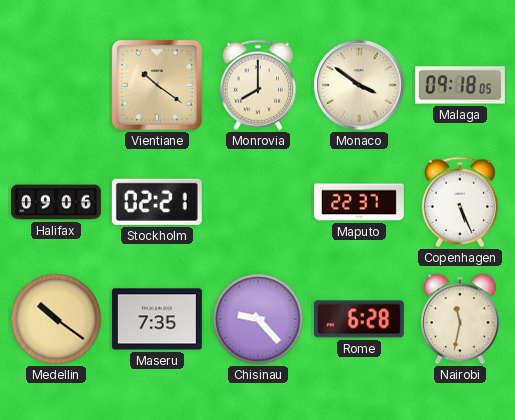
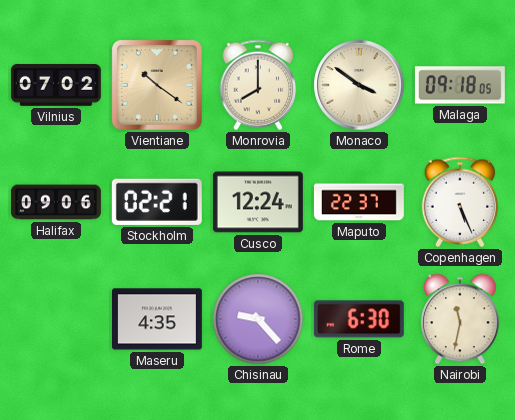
Vilnius: none -> 07:02 (56, 85)
Cusco: none -> 12:24 (258, 202)
Medellin: 10:21 -> none (56, 319)
Maseru: 7:35 -> 4:35 (157, 319)
Rome: 6:28 -> 6:30 (359, 319)
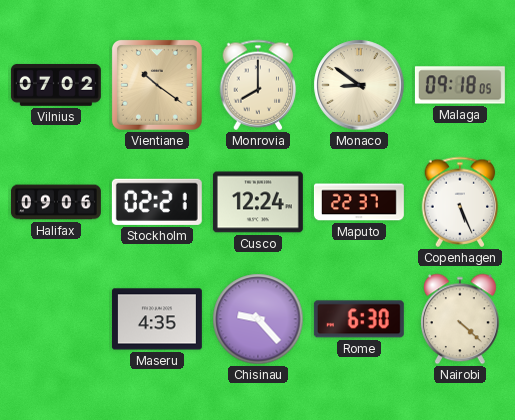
Monaco: 3:51 -> 8:51 (359, 85)
Nairobi: 11:32 -> 4:22 (460, 319)
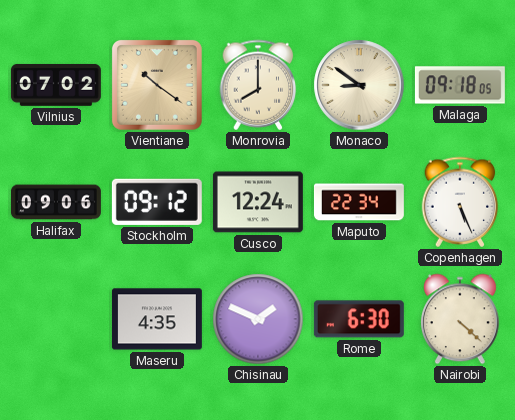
Stockholm: 02:21 -> 09:12 (157, 202)
Maputo: 22:37 -> 22:34 (359, 202)
Chisinau: 9:23 -> 1:49 (258, 319)
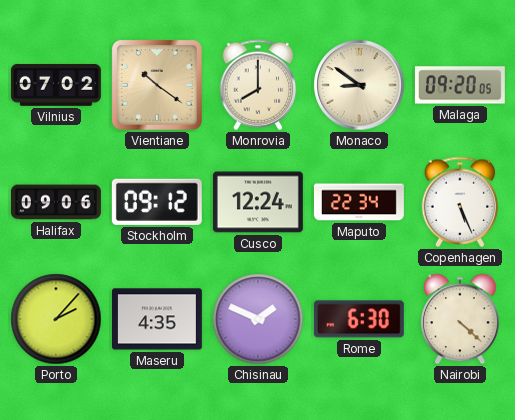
Malaga: 09:18 -> 09:20 (460, 85)
Porto: none -> 2:07 (56, 319)
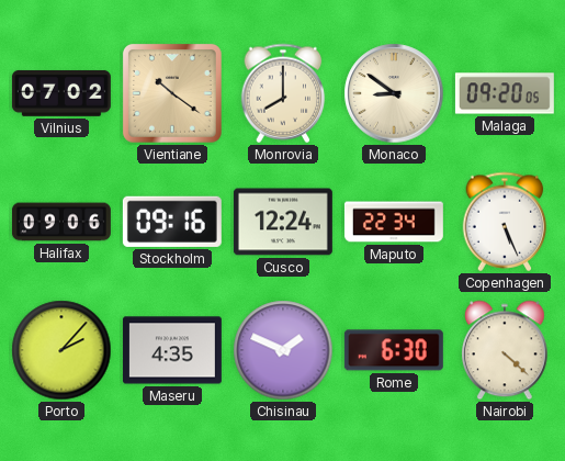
Stockholm: 09:12 -> 09:16 (172, 222)
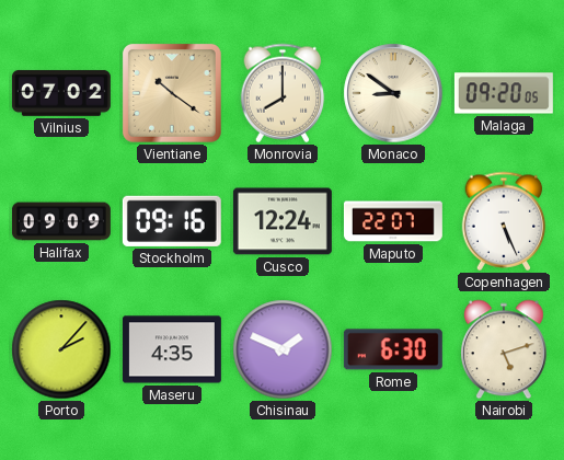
Halifax: 09:06 -> 09:09 (61, 221)
Maputo: 22:34 -> 22:07 (393, 221)
Nairobi: 4:22 -> 5:12 (504, 349)
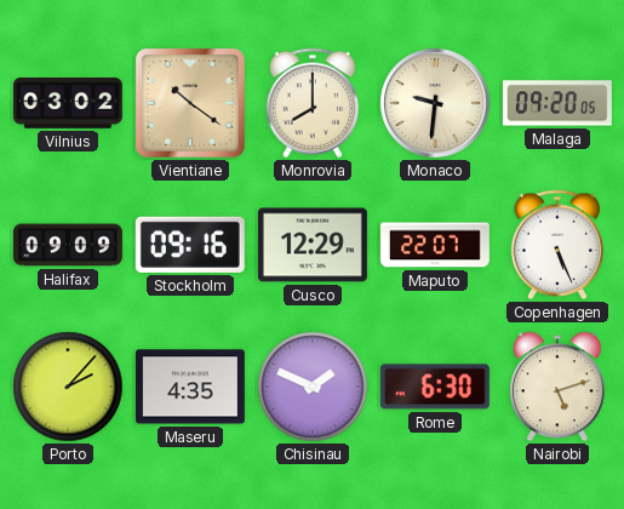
Vilnius: 07:02 -> 03:02 (68, 103)
Monaco: 8:51 -> 9:31 (435, 103)
Cusco: 12:24 -> 12:29 (313, 245)
